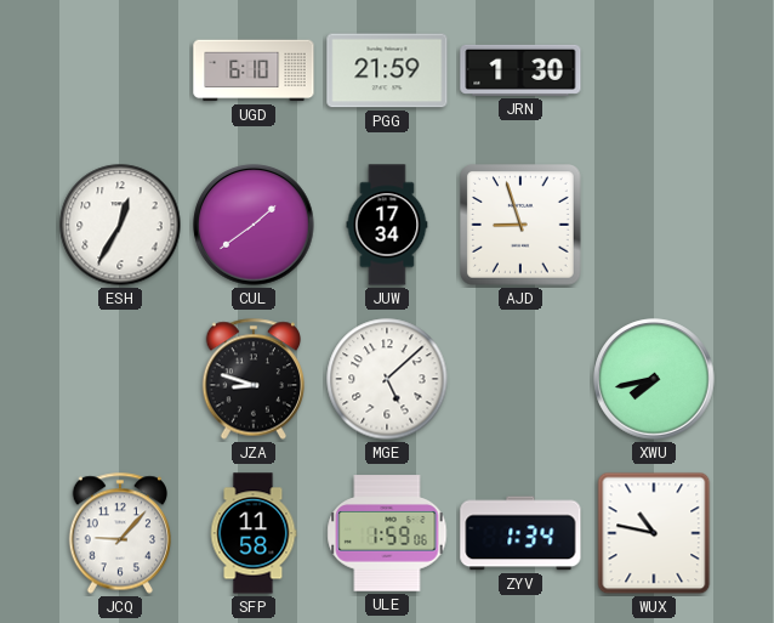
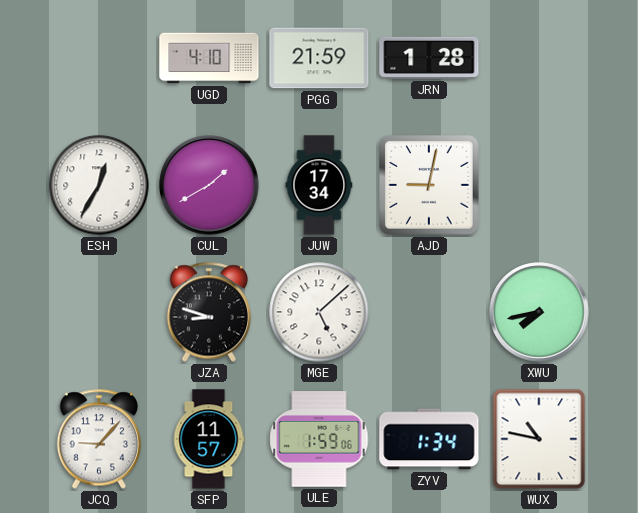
UGD: 6:10 -> 4:10 (209, 58)
JRN: 1:30 -> 1:28 (429, 58)
CUL: 1:39 -> 1:40 (209, 185)
AJD: 8:57 -> 9:02 (430, 186)
SFP: 11:58 -> 11:57 (209, 439)
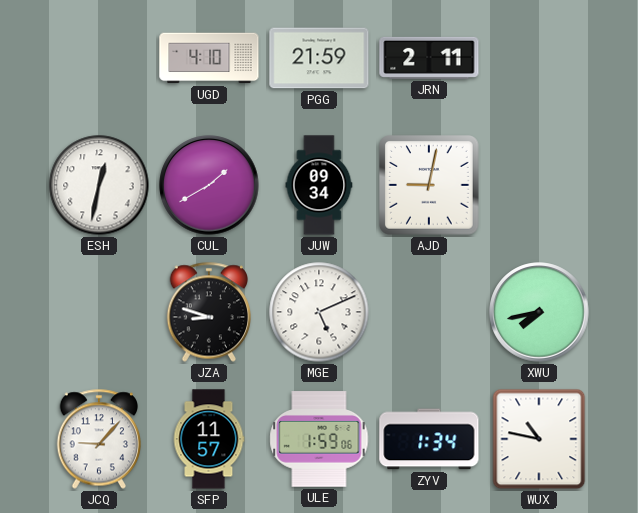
JRN: 1:28 -> 2:11 (429, 58)
ESH: 12:35 -> 12:32 (99, 185)
JUW: 17:34 -> 09:34 (319, 185)
MGE: 5:08 -> 5:11 (319, 312)
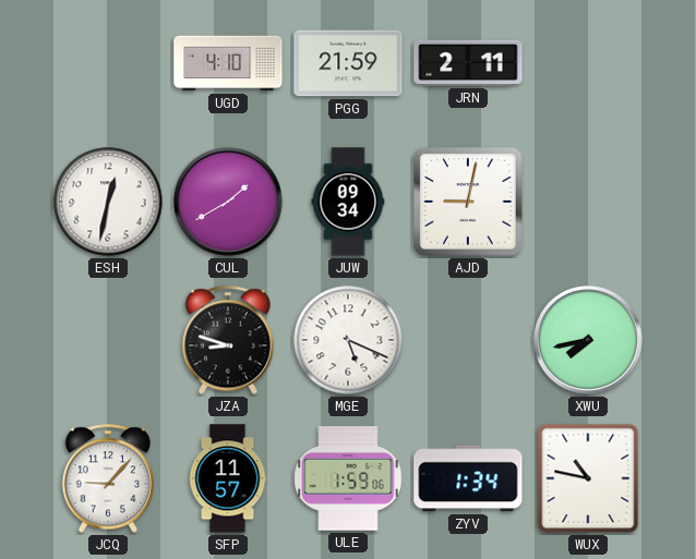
MGE: 5:11 -> 5:19 (348, 340)
